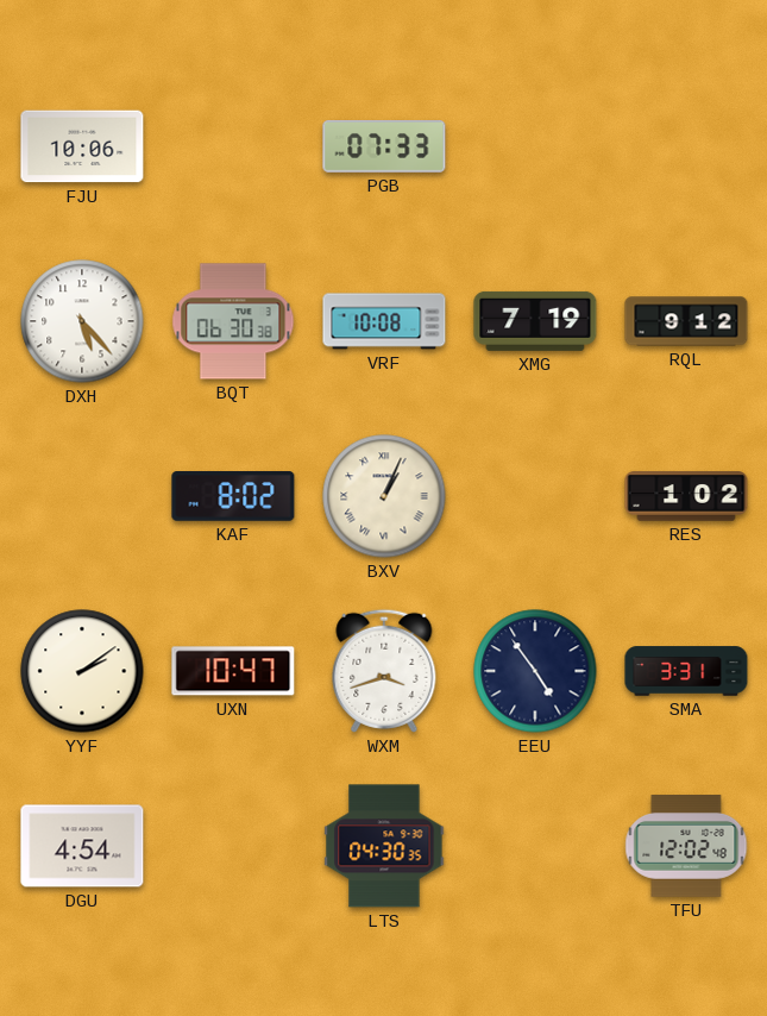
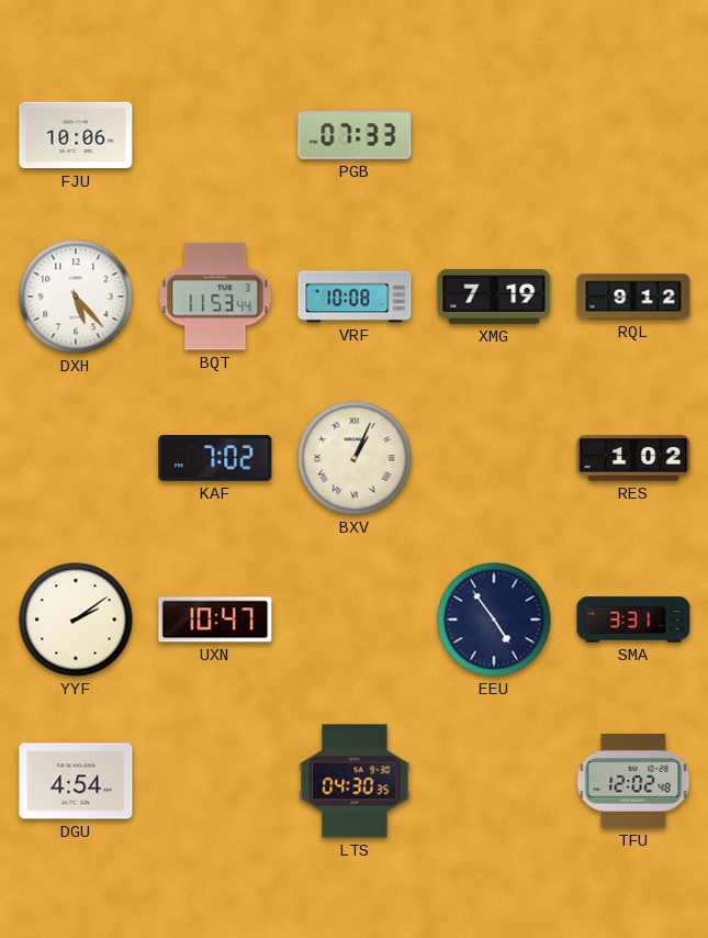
BQT: 06:30 -> 11:53 (215, 297)
KAF: 8:02 -> 7:02 (215, 459)
WXM: 3:42 -> none (384, 671)
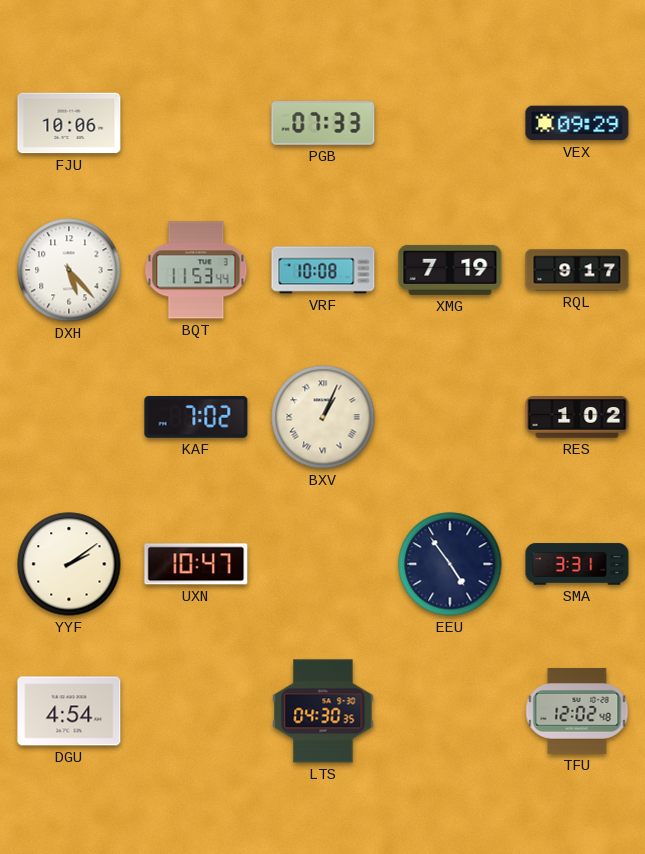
VEX: none -> 09:29 (577, 123)
RQL: 9:12 -> 9:17 (577, 270)
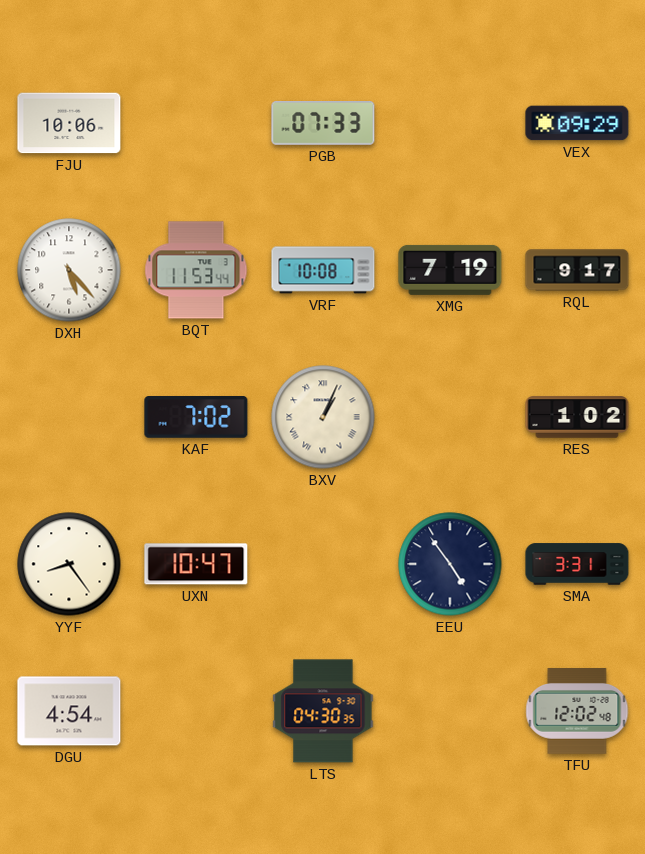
YYF: 2:09 -> 8:24 (69, 564)
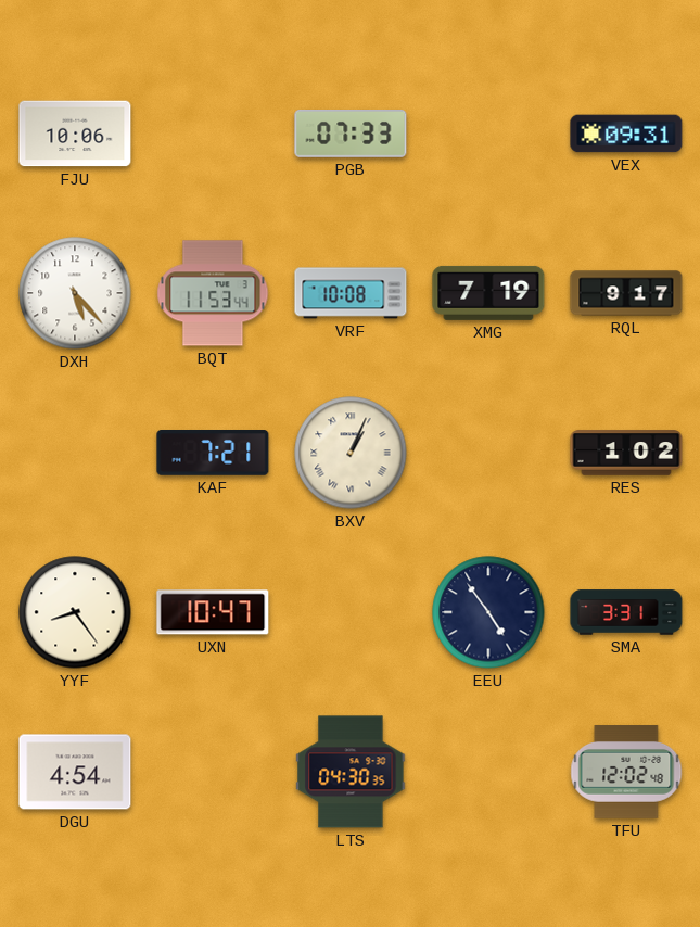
VEX: 09:29 -> 09:31 (626, 134)
KAF: 7:02 -> 7:21 (213, 454)
